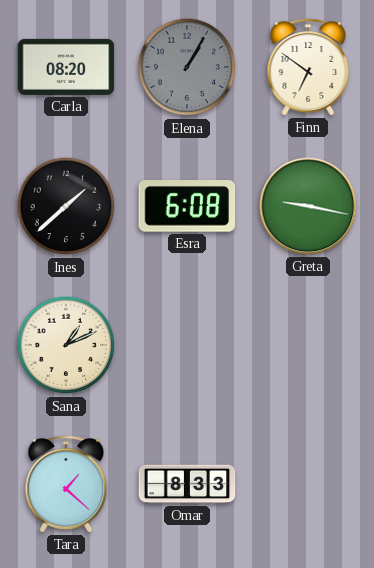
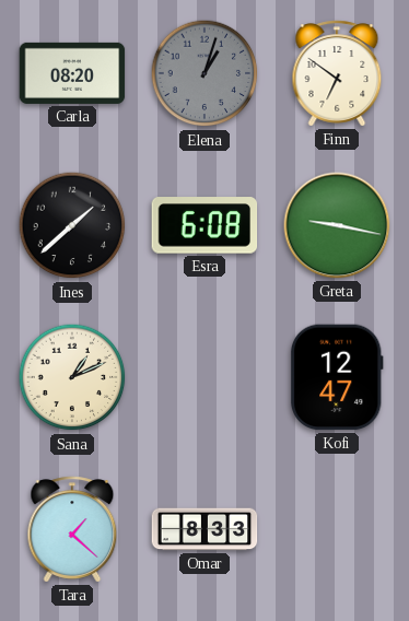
Elena: 1:05 -> 1:03 (204, 73)
Kofi: none -> 12:47 (337, 377)
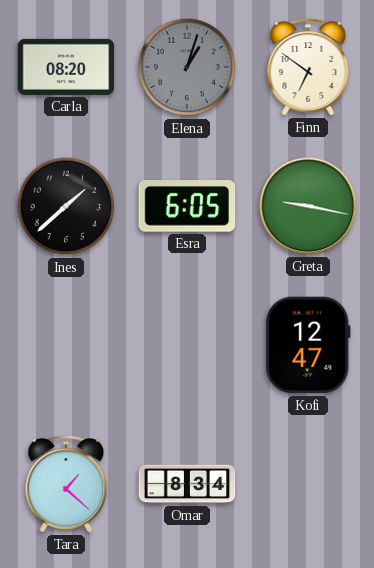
Esra: 6:08 -> 6:05 (187, 206)
Sana: 1:11 -> none (72, 377)
Omar: 8:33 -> 8:34 (187, 484)
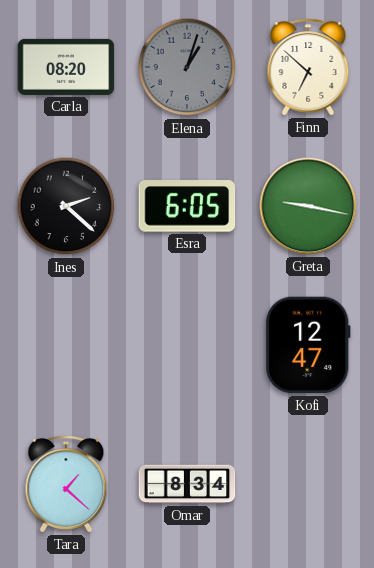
Finn: 6:51 -> 6:52 (308, 67)
Ines: 1:38 -> 2:22 (66, 206)
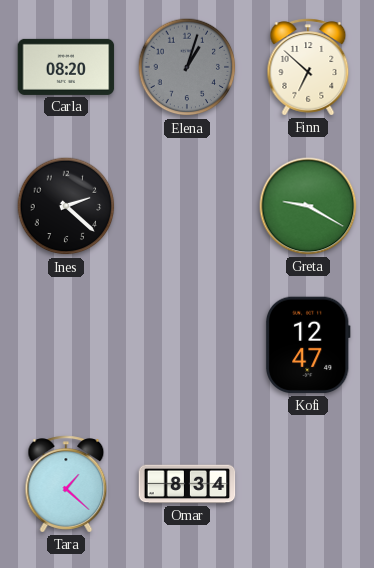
Esra: 6:05 -> none (187, 206)
Greta: 9:17 -> 9:20 (308, 206)
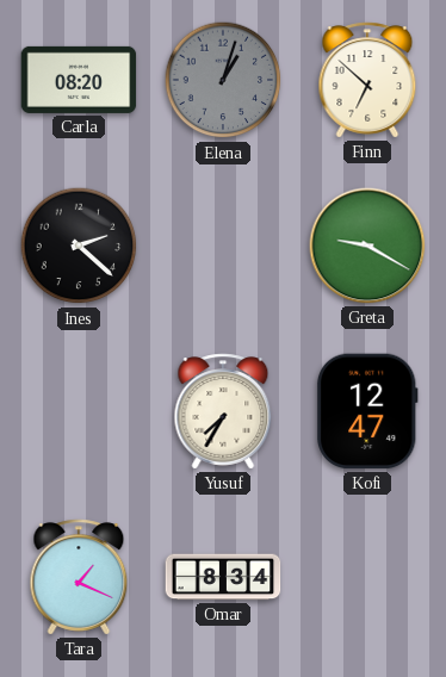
Yusuf: none -> 7:35 (223, 411)
Tara: 1:22 -> 1:19 (79, 577)
